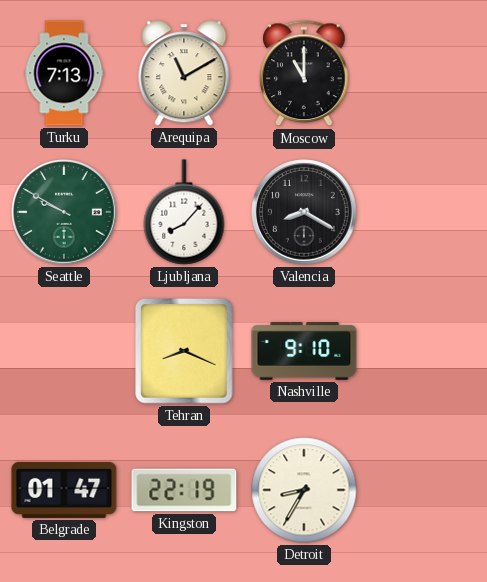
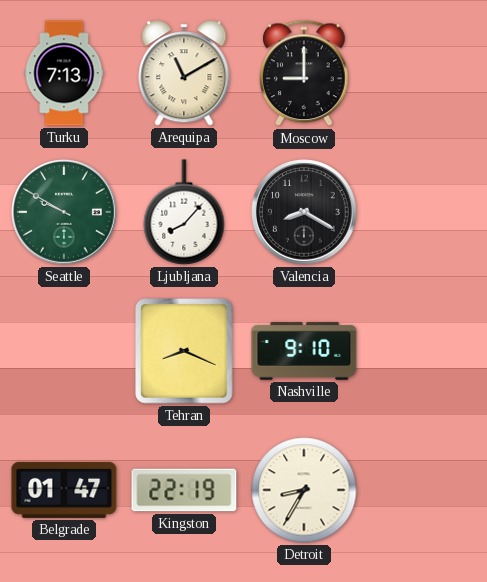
Moscow: 11:00 -> 9:00 (304, 74)
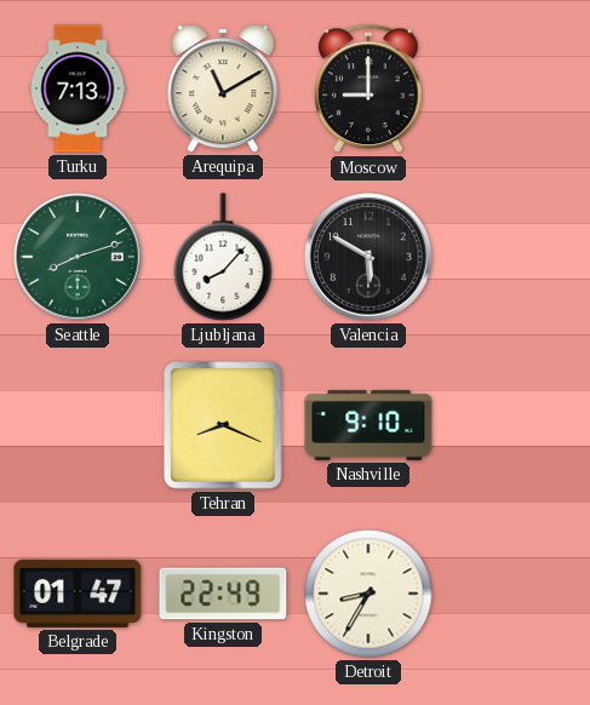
Seattle: 9:50 -> 8:12 (78, 257)
Valencia: 8:20 -> 5:50 (368, 257)
Kingston: 22:19 -> 22:49 (223, 594)
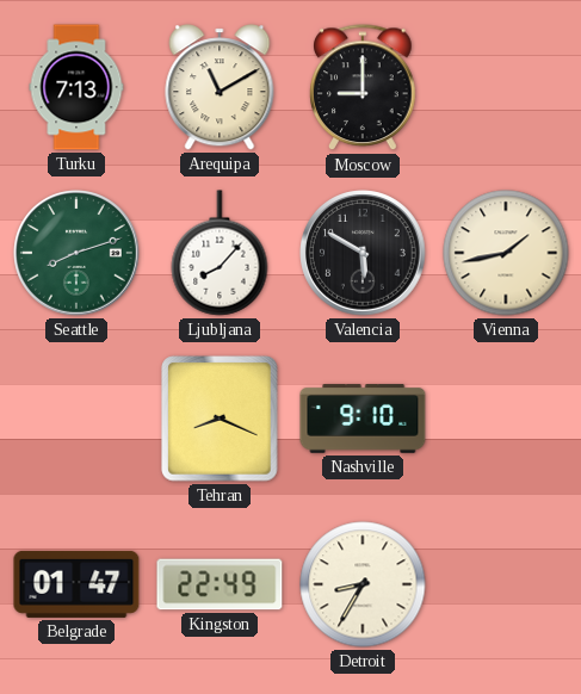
Vienna: none -> 1:43 (506, 253)
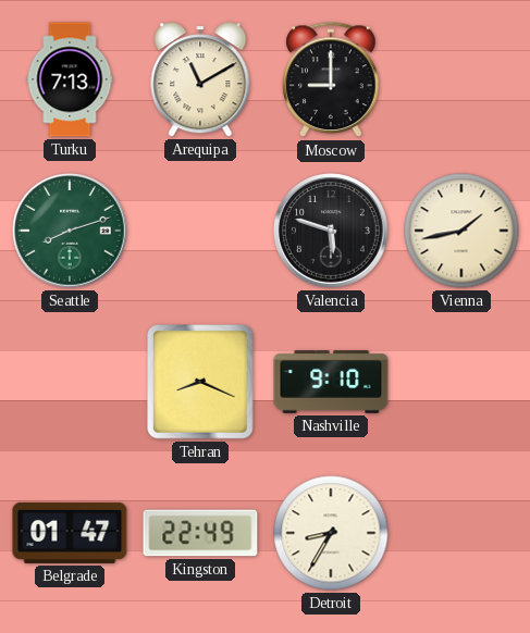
Ljubljana: 8:07 -> none (220, 253)
Valencia: 5:50 -> 5:48 (331, 231)
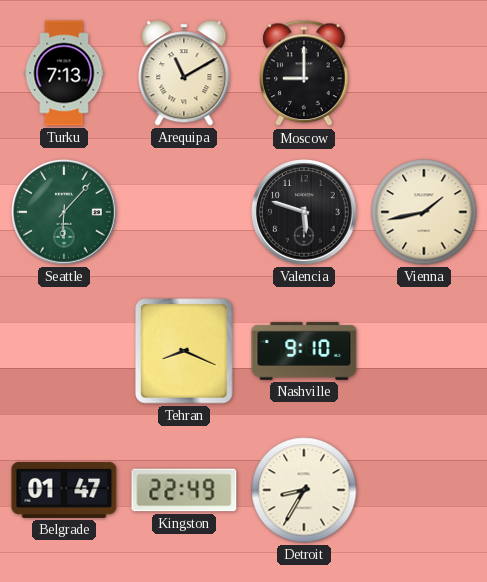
Seattle: 8:12 -> 6:07 (64, 212)
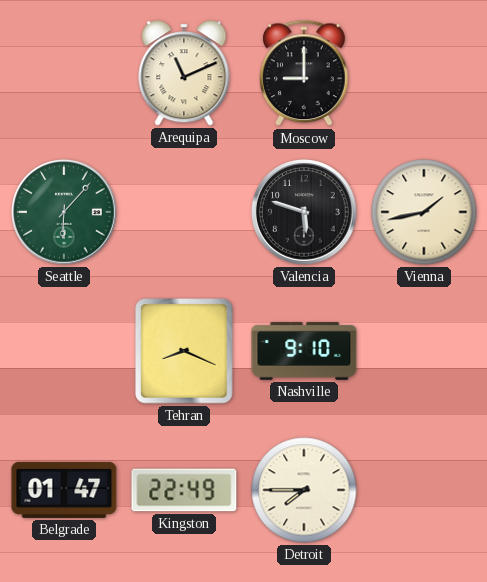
Turku: 7:13 -> none (64, 73)
Arequipa: 11:10 -> 11:11 (184, 73)
Detroit: 8:35 -> 7:45 (304, 490)
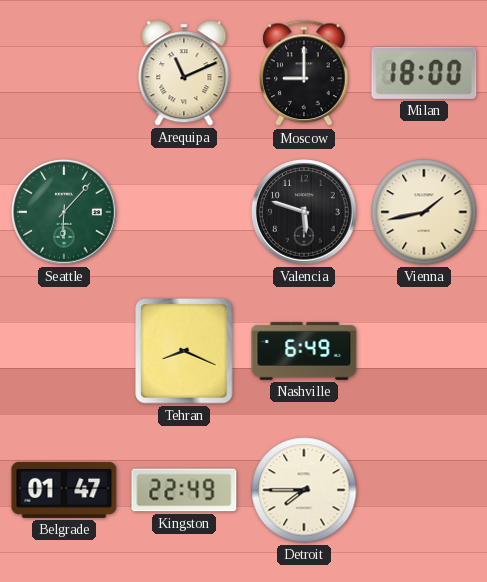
Milan: none -> 18:00 (424, 73)
Nashville: 9:10 -> 6:49 (304, 351)
